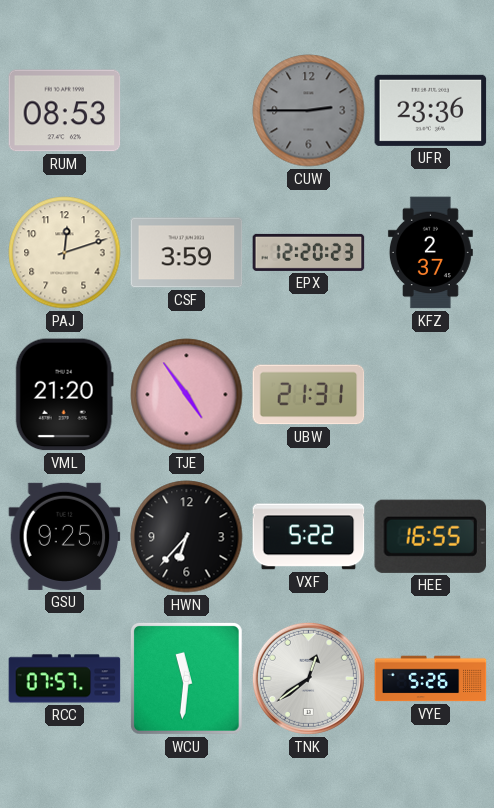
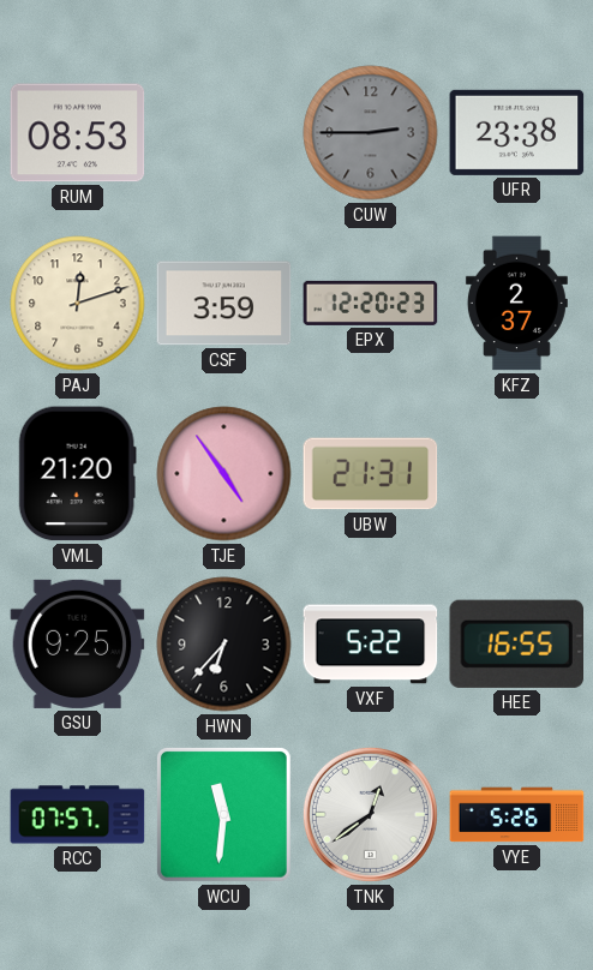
UFR: 23:36 -> 23:38 (517, 132)
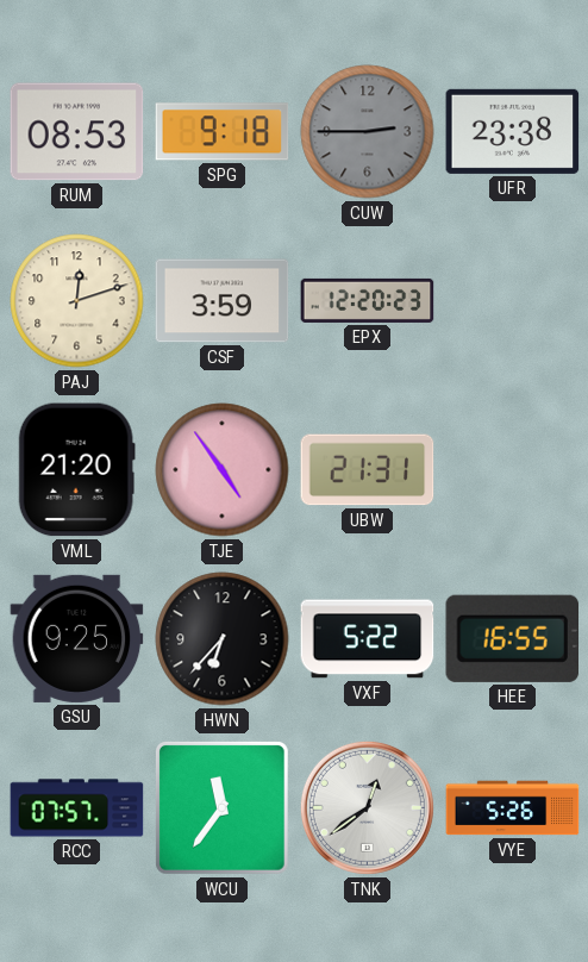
SPG: none -> 9:18 (223, 132)
KFZ: 2:37 -> none (516, 304)
WCU: 11:31 -> 11:36 (223, 808)
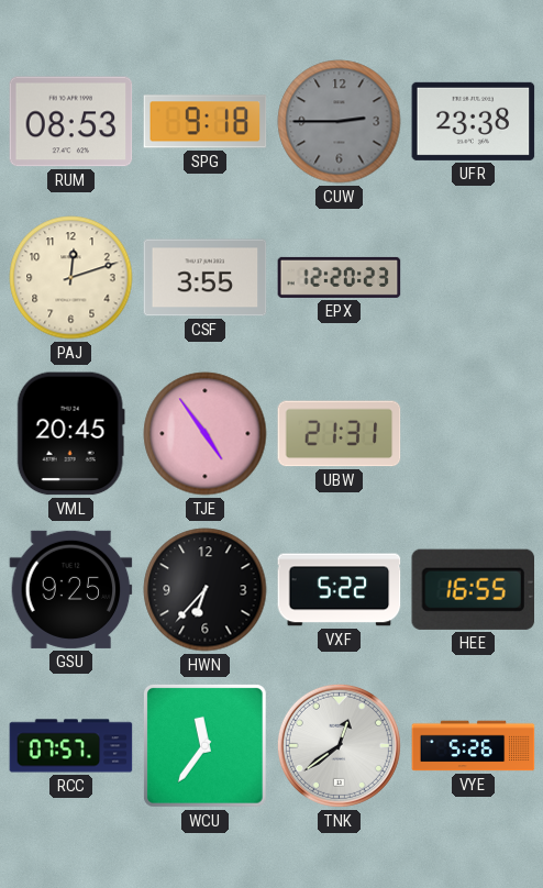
CSF: 3:59 -> 3:55 (206, 278)
VML: 21:20 -> 20:45 (70, 434)
